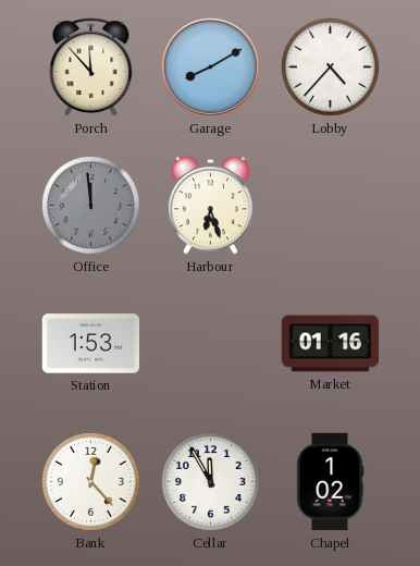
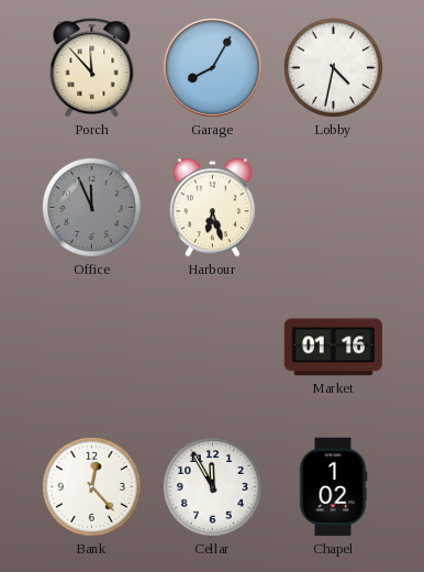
Garage: 8:10 -> 8:05 (212, 67)
Lobby: 4:37 -> 4:32 (333, 67)
Office: 11:59 -> 11:56 (91, 207)
Station: 1:53 -> none (91, 344)
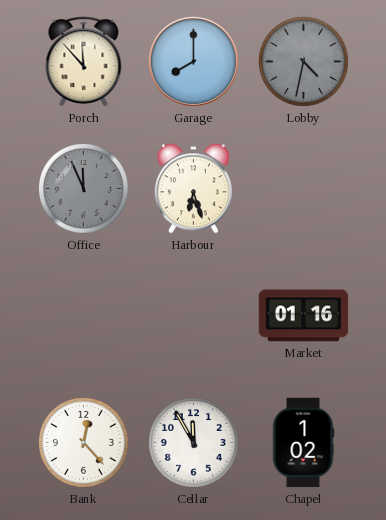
Garage: 8:05 -> 8:00 (193, 61)
Lobby dial: white -> grey (303, 61)
